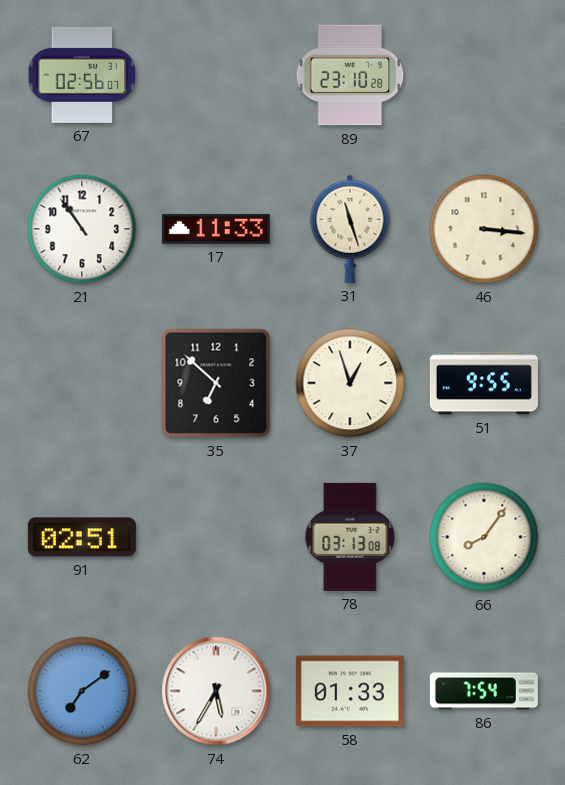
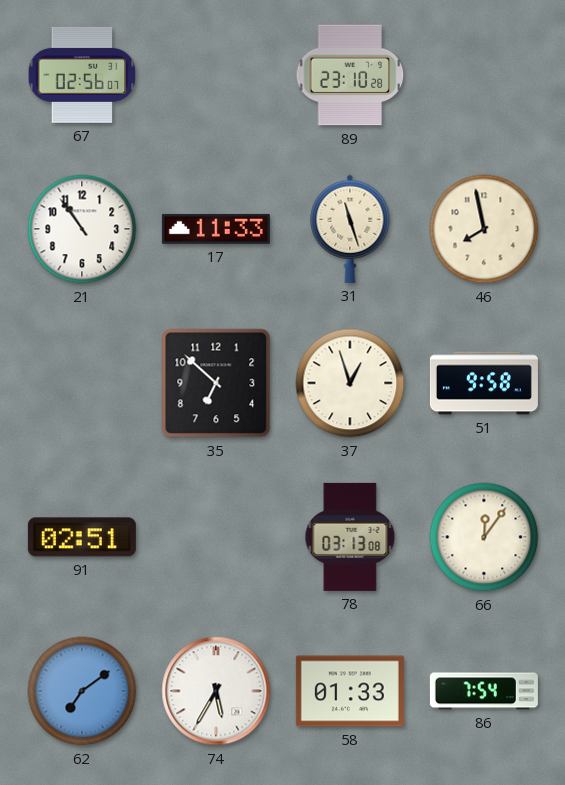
46: 3:16 -> 7:58 (484, 229)
51: 9:55 -> 9:58 (484, 383)
66: 8:06 -> 12:06 (484, 537)
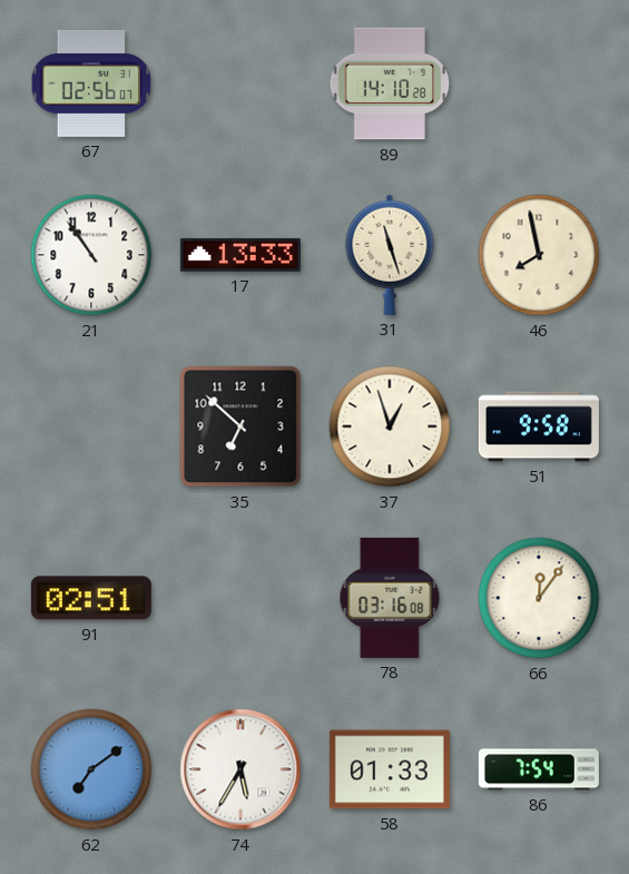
89: 23:10 -> 14:10 (390, 84)
17: 11:33 -> 13:33 (240, 255)
78: 03:13 -> 03:16 (390, 598)
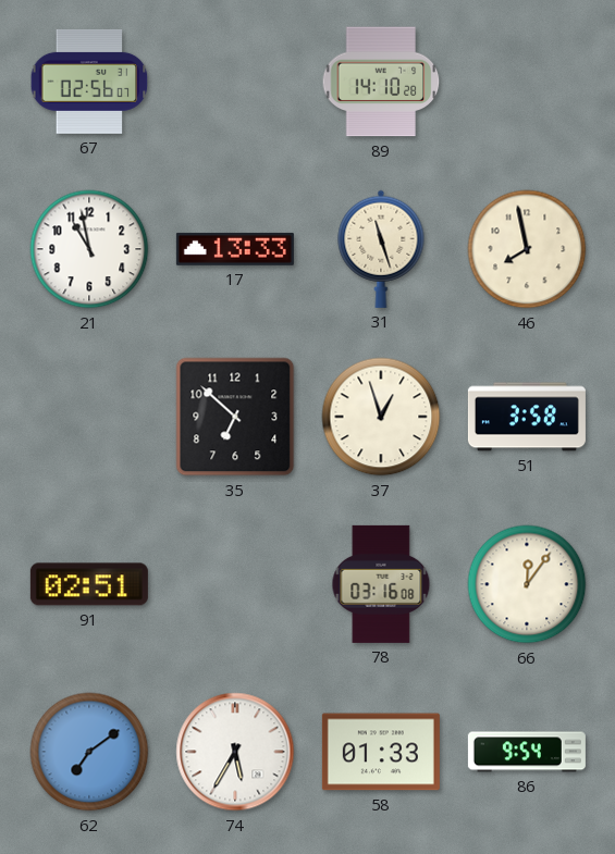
21: 10:54 -> 10:58 (89, 249)
51: 9:58 -> 3:58 (527, 417)
86: 7:54 -> 9:54 (527, 752)
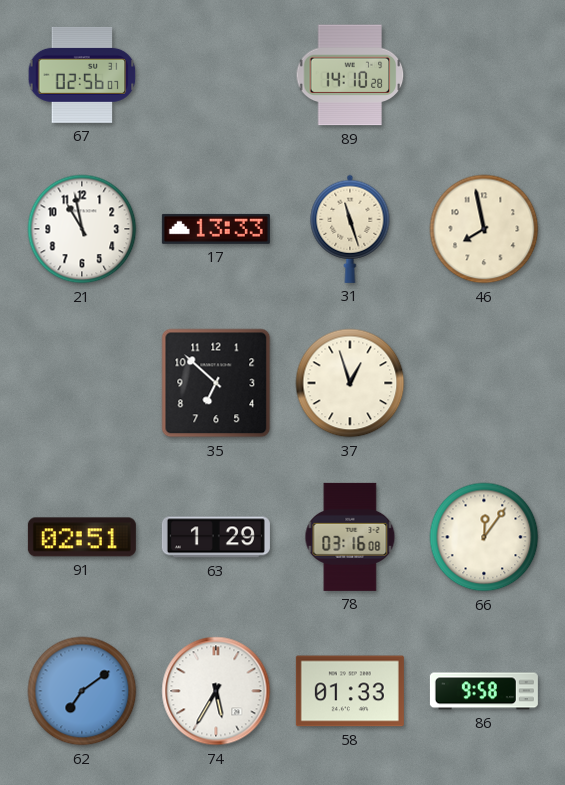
51: 3:58 -> none (527, 417)
63: none -> 1:29 (216, 537)
86: 9:54 -> 9:58 (484, 691)
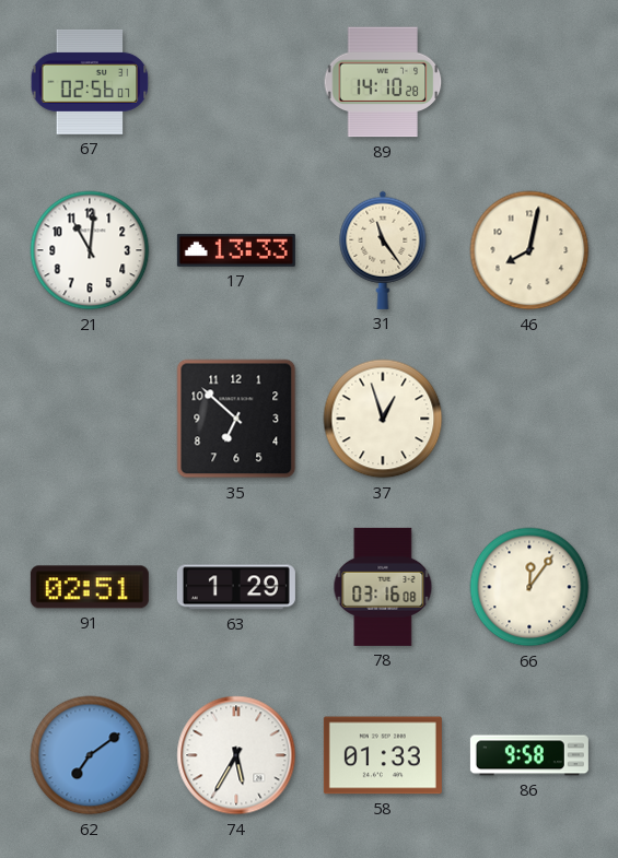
21: 10:58 -> 11:01 (90, 250)
31: 11:27 -> 11:24 (383, 250)
46: 7:58 -> 8:02 (529, 250)
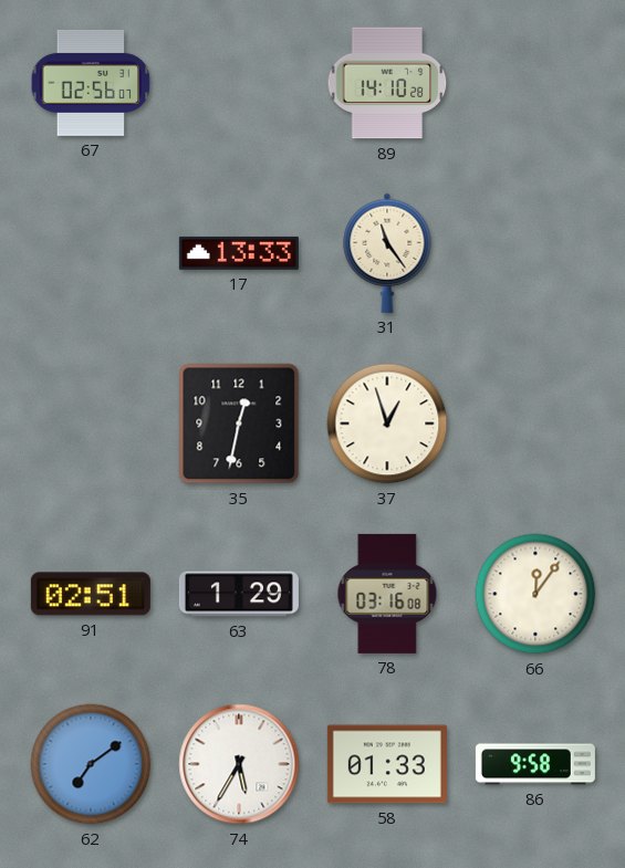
21: 11:01 -> none (90, 250)
46: 8:02 -> none (529, 250)
35: 6:52 -> 12:32 (239, 423)
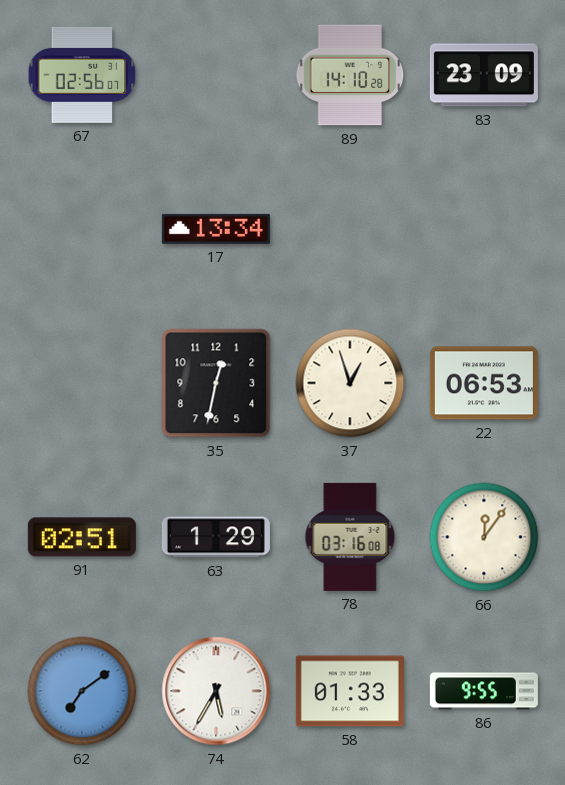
83: none -> 23:09 (484, 75)
17: 13:33 -> 13:34 (216, 229)
31: 11:24 -> none (387, 253)
22: none -> 06:53 (484, 383)
86: 9:58 -> 9:55 (484, 691)
